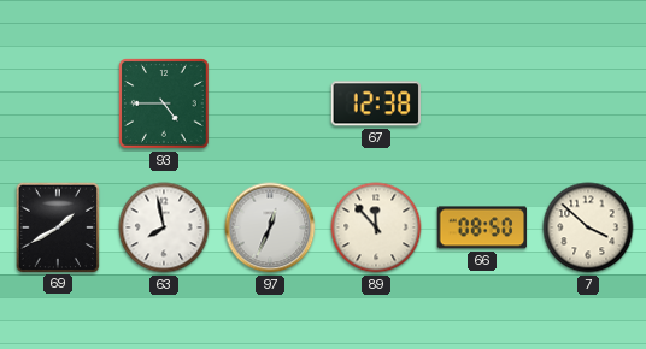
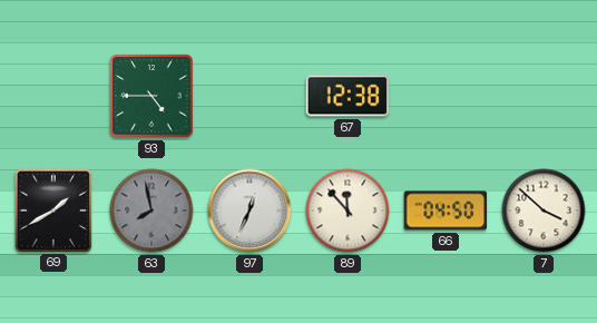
63 dial: white -> grey (151, 211)
66: 08:50 -> 04:50 (446, 211)
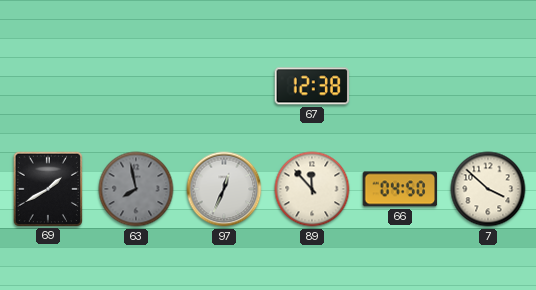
93: 4:45 -> none (151, 96)
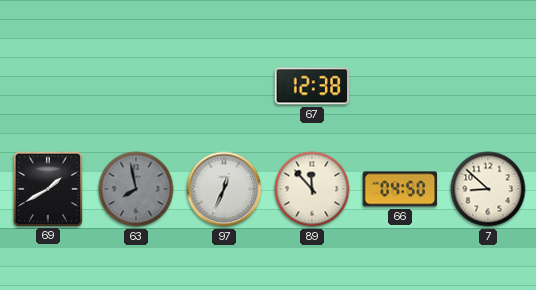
7: 3:52 -> 8:52 (488, 189)
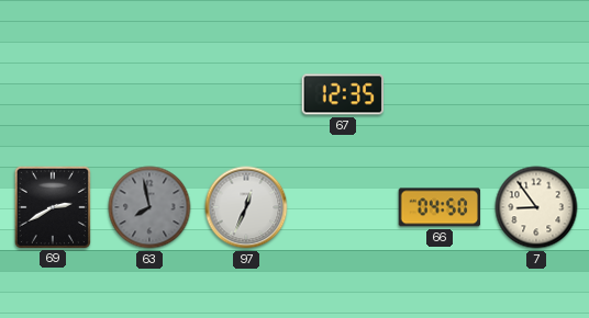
67: 12:38 -> 12:35 (343, 94)
69: 1:40 -> 2:40 (52, 206)
89: 11:53 -> none (312, 189)
7: 8:52 -> 8:54 (536, 207)
